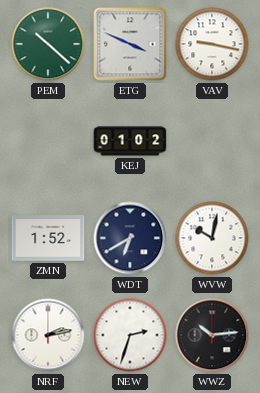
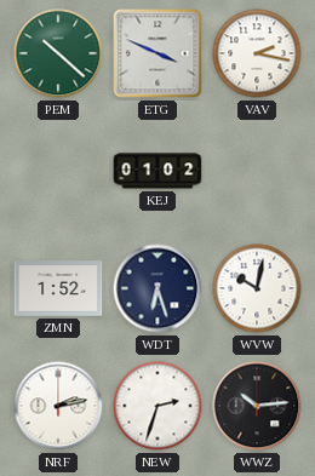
VAV: 9:17 -> 2:17 (257, 53)
WDT: 6:40 -> 6:27 (157, 288)
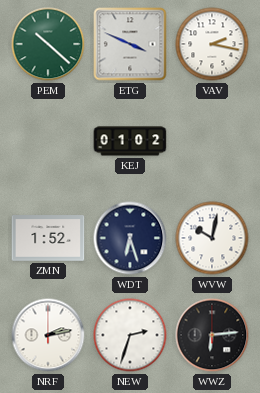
WWZ: 10:14 -> 6:14 (212, 335)
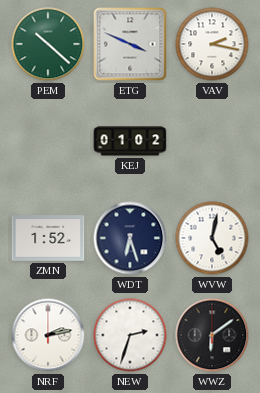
WVW: 10:02 -> 5:02 (212, 238)
WWZ: 6:14 -> 6:09 (212, 335)
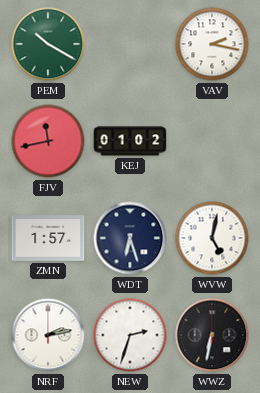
PEM: 10:22 -> 10:20 (48, 44)
ETG: 3:49 -> none (130, 44)
FJV: none -> 11:43 (48, 141)
ZMN: 1:52 -> 1:57 (48, 238)
WWZ: 6:09 -> 6:32 (212, 335)
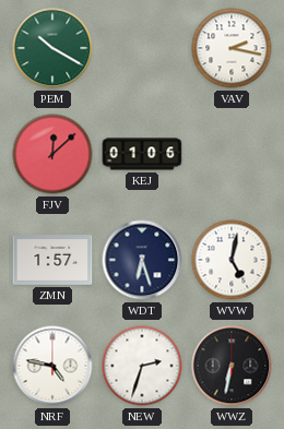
FJV: 11:43 -> 12:08 (52, 154)
KEJ: 01:02 -> 01:06 (142, 154)
NRF: 2:13 -> 4:47 (52, 366)
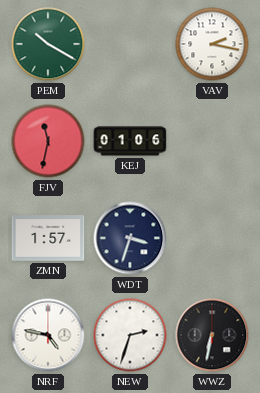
FJV: 12:08 -> 11:32 (48, 141)
WDT: 6:27 -> 3:33 (130, 238)
WVW: 5:02 -> none (232, 260)
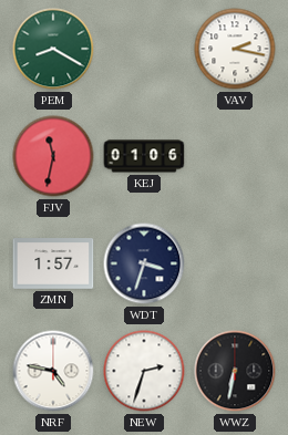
PEM: 10:20 -> 8:20 (53, 49)
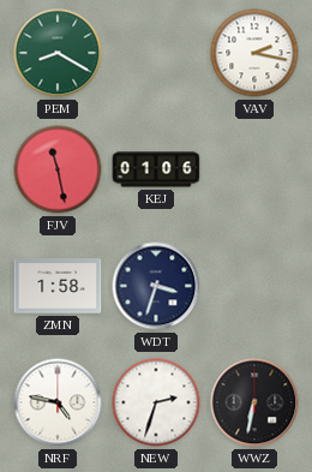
FJV: 11:32 -> 11:28 (58, 169)
ZMN: 1:57 -> 1:58 (58, 286)
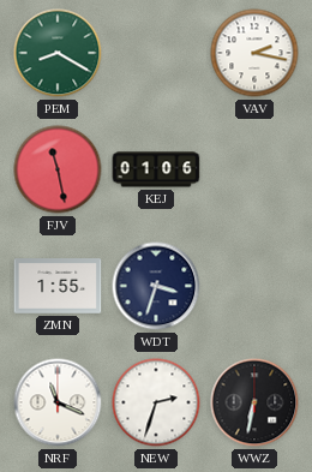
ZMN: 1:58 -> 1:55 (58, 286)
NRF: 4:47 -> 11:19 (58, 402)
